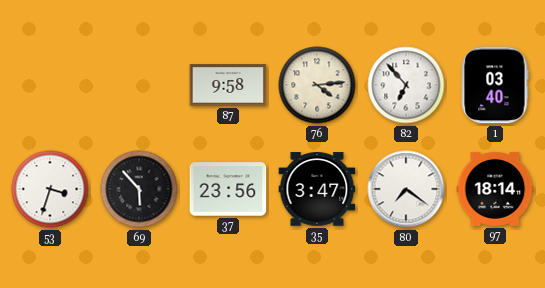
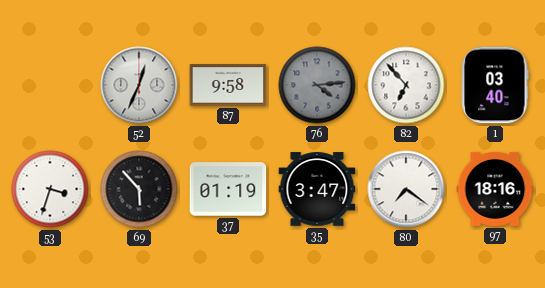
52: none -> 12:34 (139, 85)
76 dial: cream -> grey (317, 85)
37: 23:56 -> 01:19 (228, 189)
97: 18:14 -> 18:16 (495, 189)
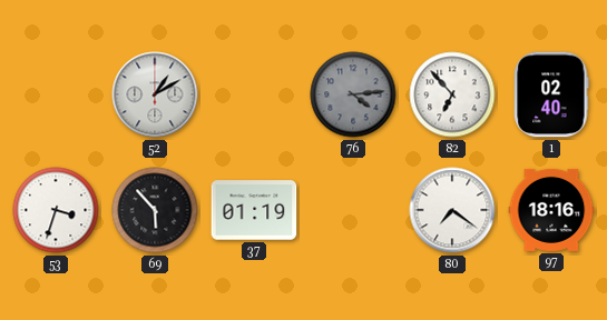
52: 12:34 -> 1:10 (155, 94)
87: 9:58 -> none (228, 85)
1: 03:40 -> 02:40 (551, 94)
35: 3:47 -> none (317, 189)
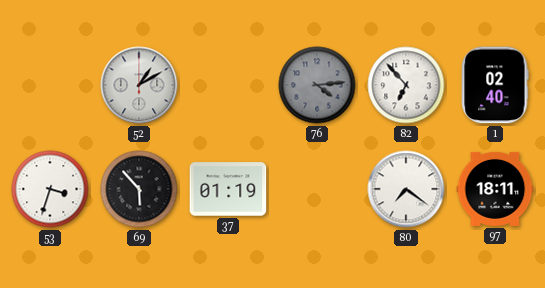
97: 18:16 -> 18:11 (495, 189)
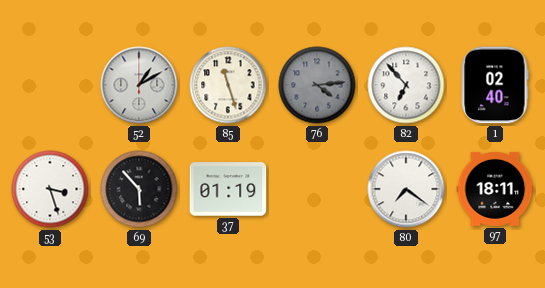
85: none -> 11:27 (228, 85)
53: 3:33 -> 3:27 (50, 189)
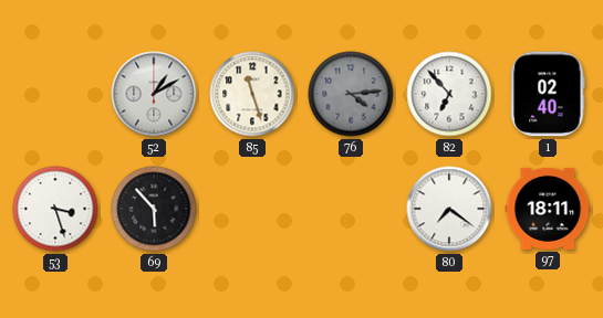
37: 01:19 -> none (228, 189)
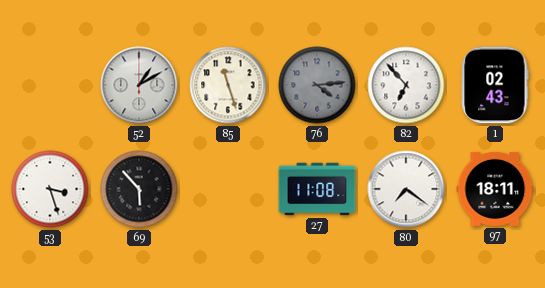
1: 02:40 -> 02:43 (495, 85)
27: none -> 11:08 (317, 189)
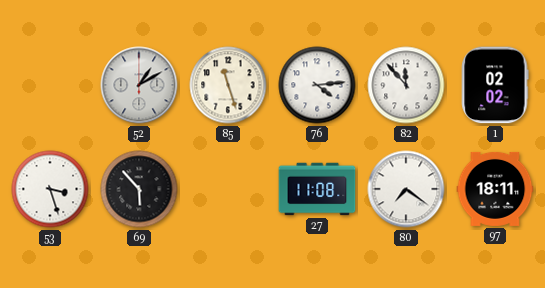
76 dial: grey -> white (317, 85)
82: 6:53 -> 11:53 (406, 85)
1: 02:43 -> 02:02 (495, 85)
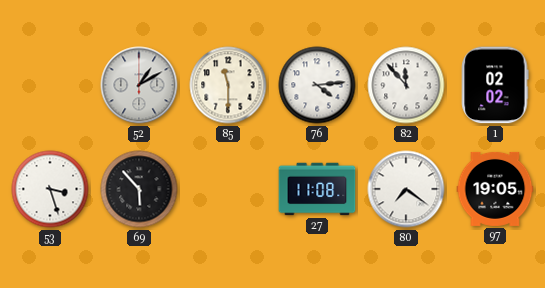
85: 11:27 -> 11:30 (228, 85)
97: 18:11 -> 19:05 (495, 189)
